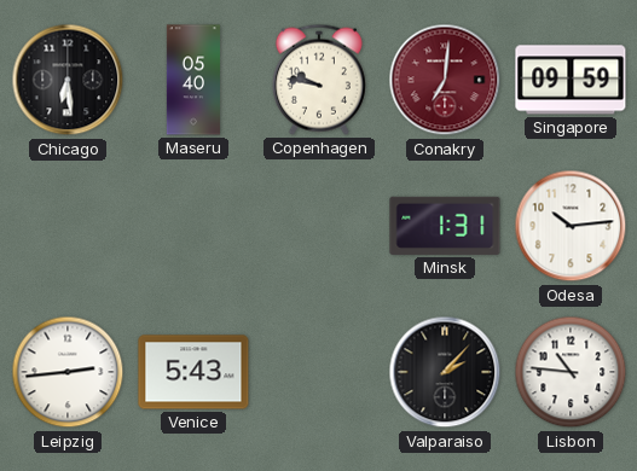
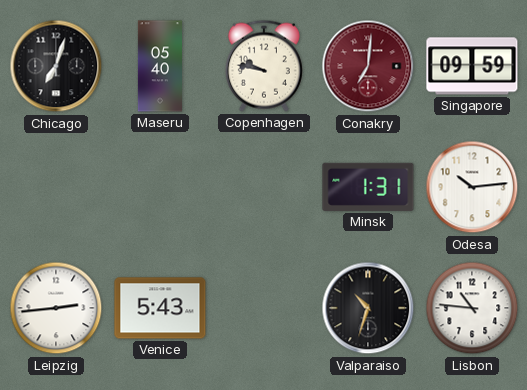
Chicago: 6:29 -> 7:03 (56, 66)
Valparaiso: 2:07 -> 10:33 (368, 308)
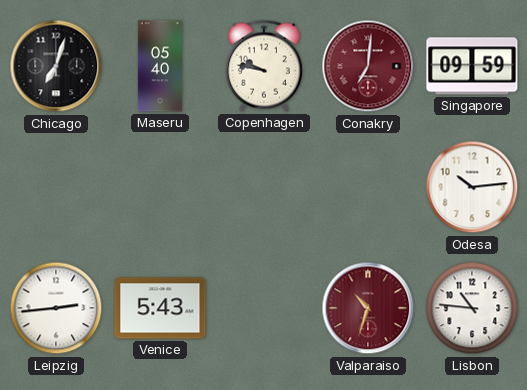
Minsk: 1:31 -> none (368, 187)
Valparaiso dial: black -> burgundy (368, 308)
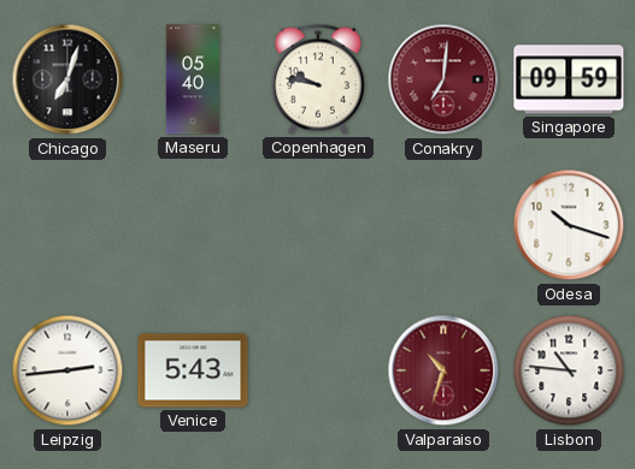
Odesa: 10:14 -> 10:18 (569, 225)
